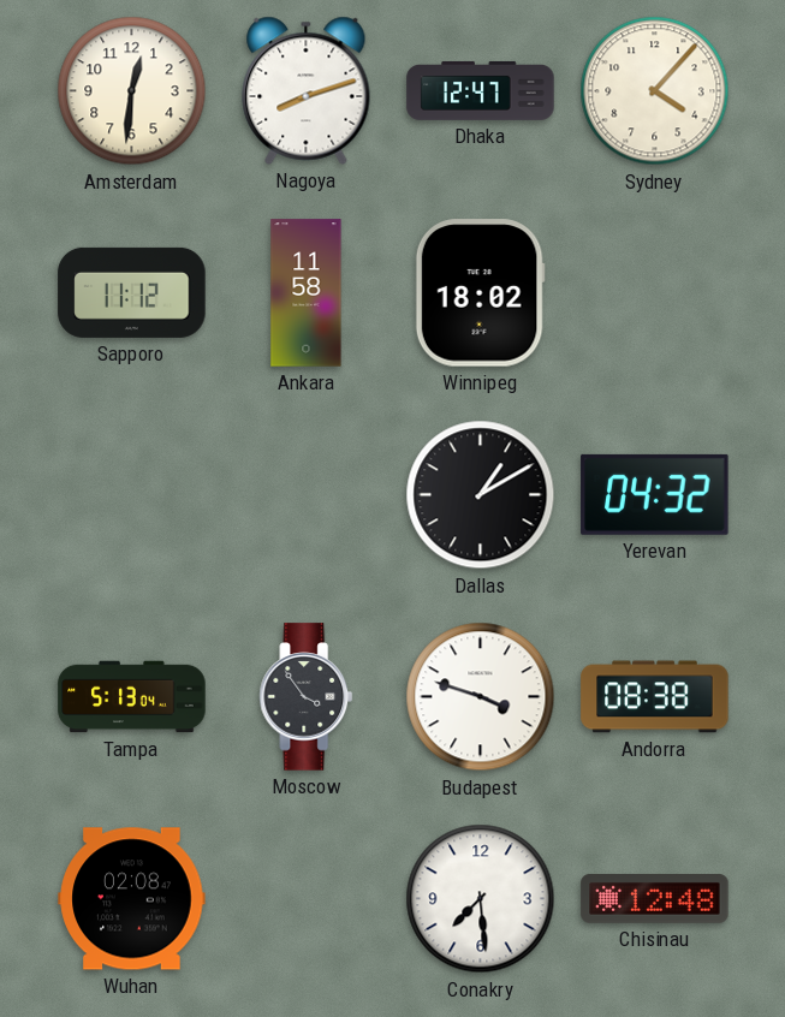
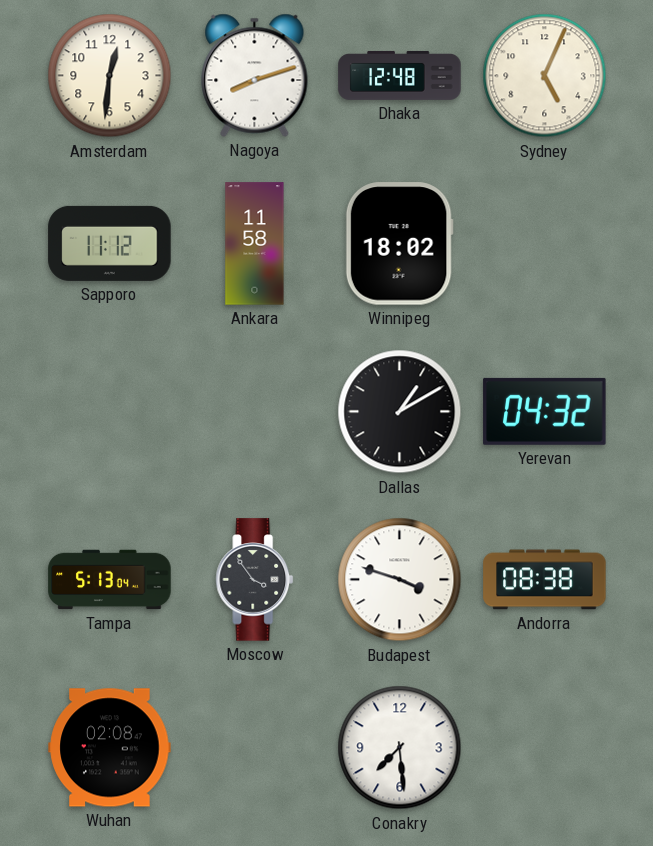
Dhaka: 12:47 -> 12:48 (400, 75)
Sydney: 4:07 -> 5:04 (545, 76)
Chisinau: 12:48 -> none (655, 899)
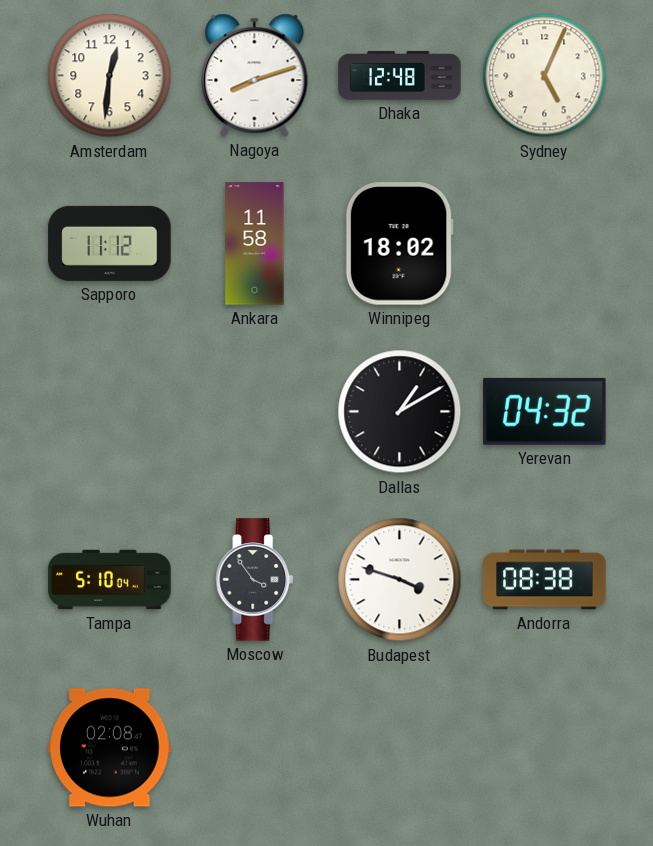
Tampa: 5:13 -> 5:10 (110, 580)
Conakry: 7:29 -> none (400, 748)
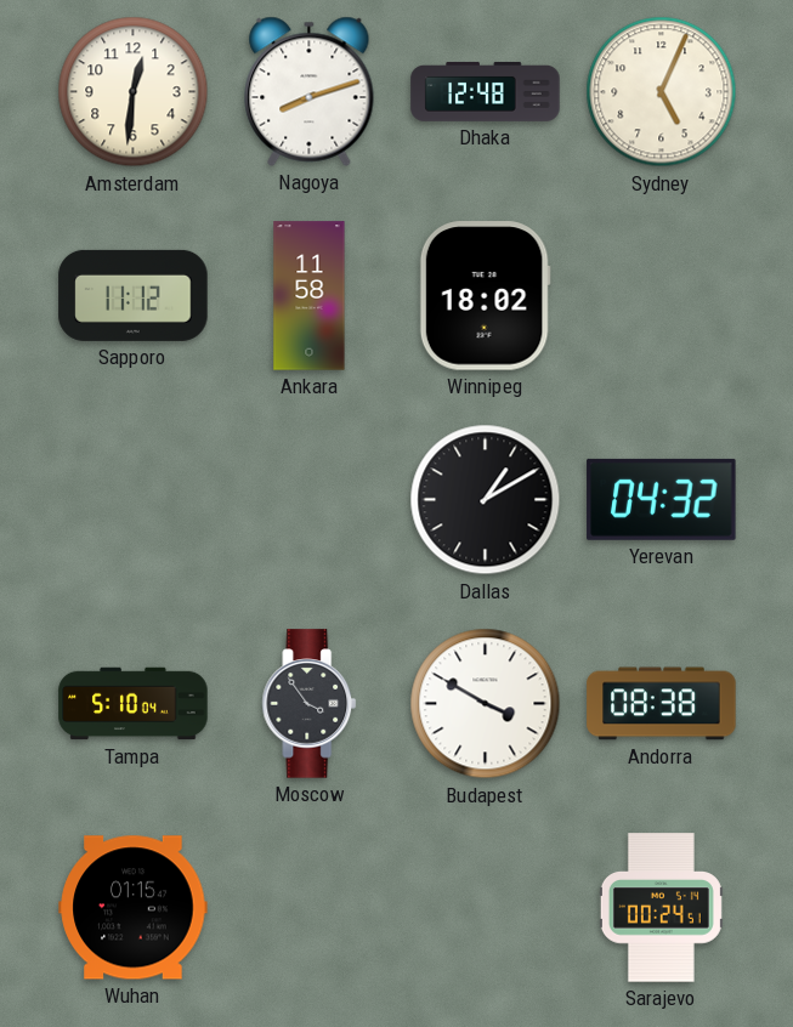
Budapest: 3:48 -> 3:50 (486, 704)
Wuhan: 02:08 -> 01:15 (134, 908)
Sarajevo: none -> 00:24 (661, 908)
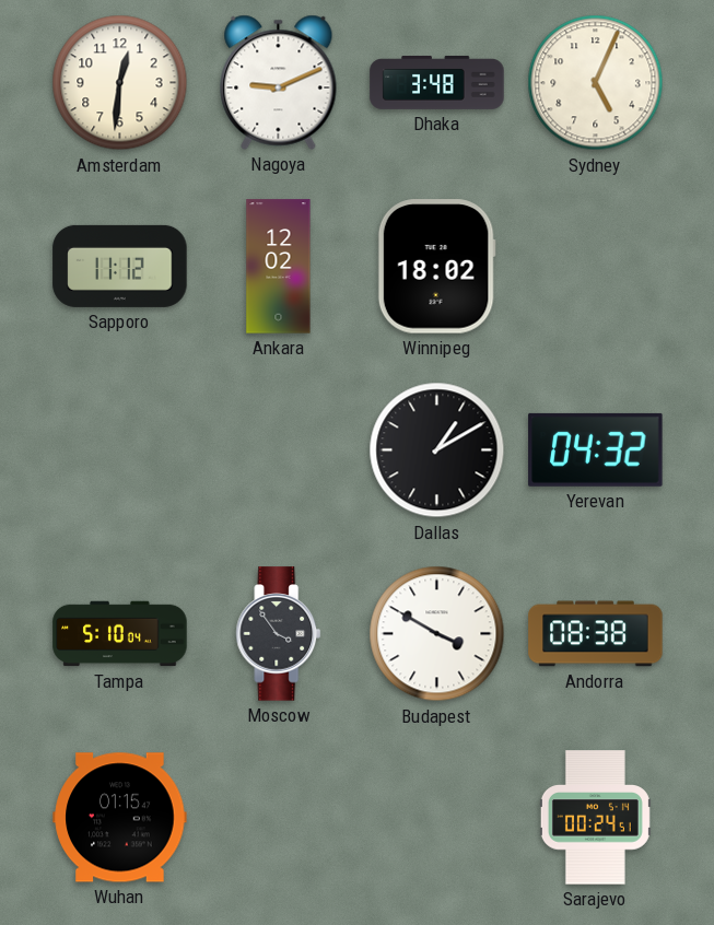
Nagoya: 8:12 -> 9:11 (279, 82)
Dhaka: 12:48 -> 3:48 (437, 82)
Ankara: 11:58 -> 12:02 (279, 267)
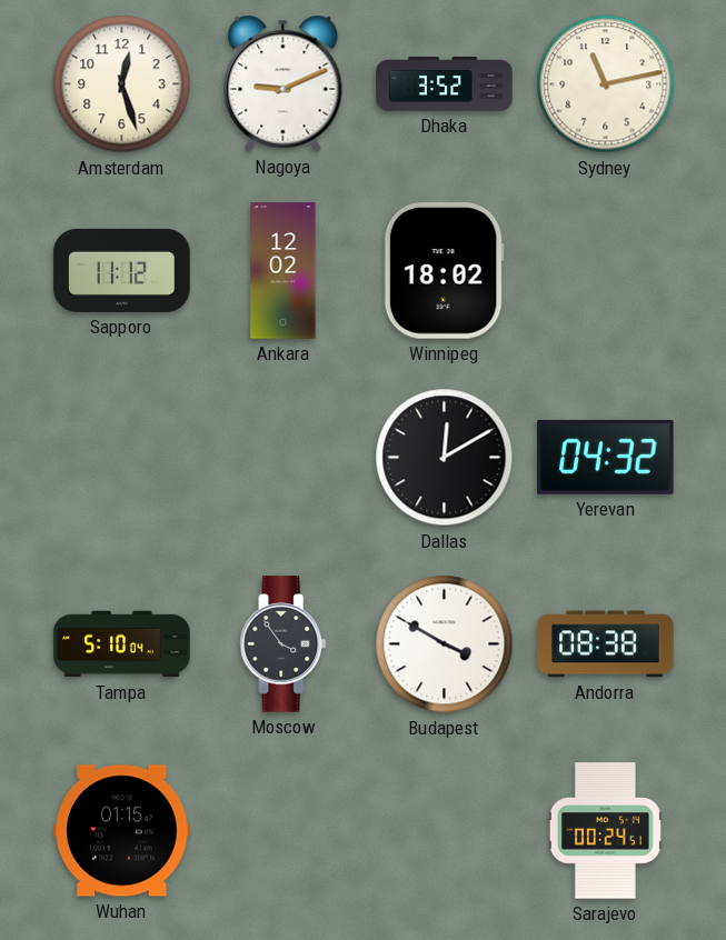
Amsterdam: 12:31 -> 12:27 (122, 84)
Dhaka: 3:48 -> 3:52 (445, 83)
Sydney: 5:04 -> 11:13 (606, 84)
Dallas: 1:10 -> 12:10 (445, 458)
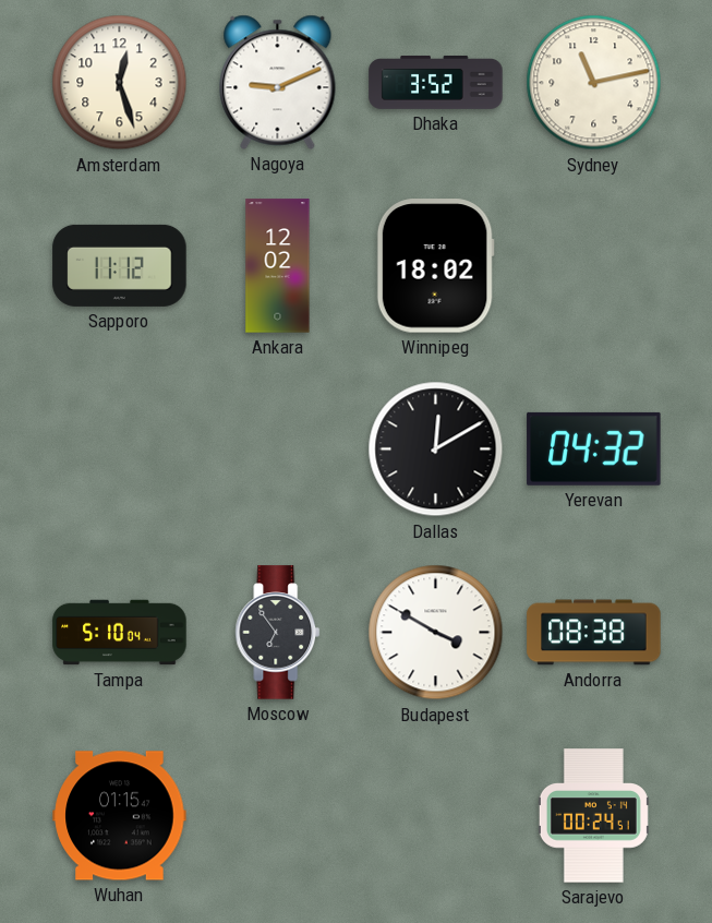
Moscow: 3:54 -> 6:54 (278, 633)
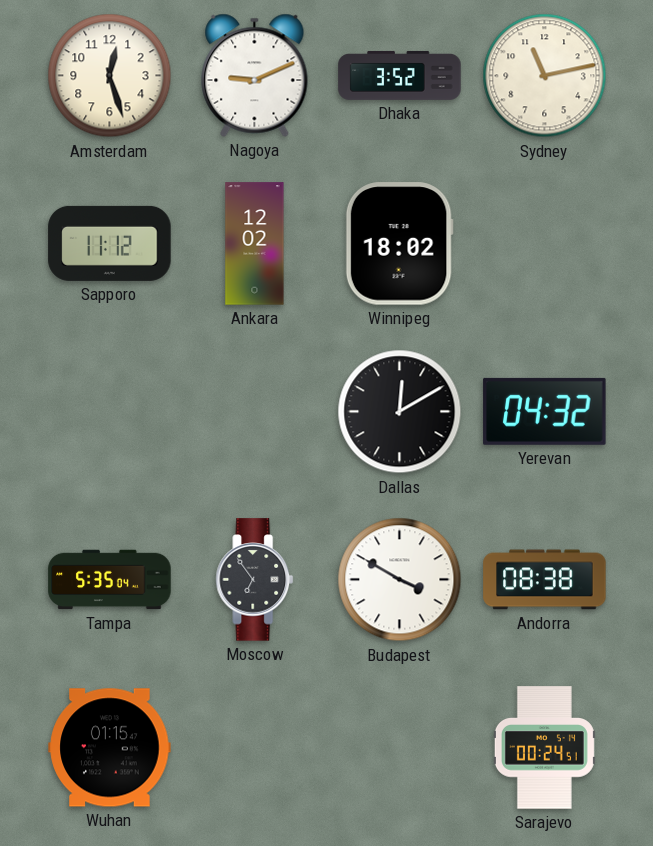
Tampa: 5:10 -> 5:35 (110, 580)
